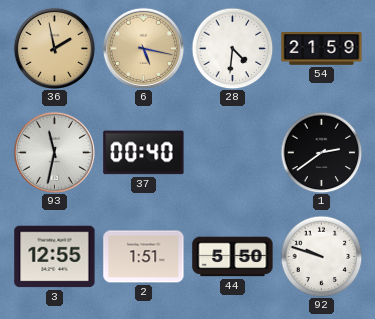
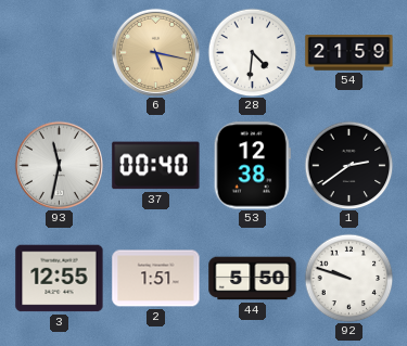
36: 1:58 -> none (54, 48)
53: none -> 12:38 (252, 166)
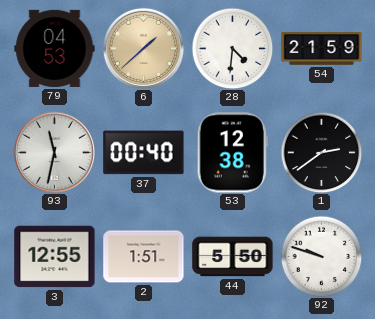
79: none -> 04:53 (55, 48)
6: 5:17 -> 1:38 (143, 48)
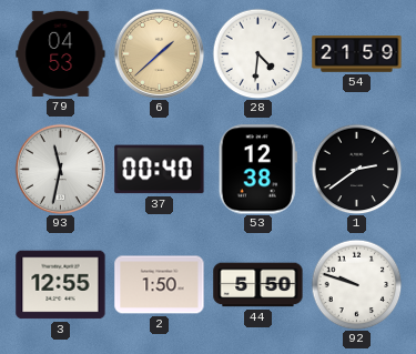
2: 1:51 -> 1:50 (160, 285)
